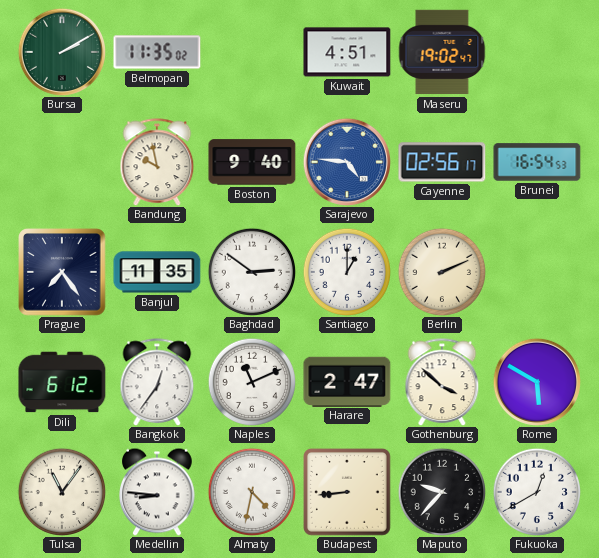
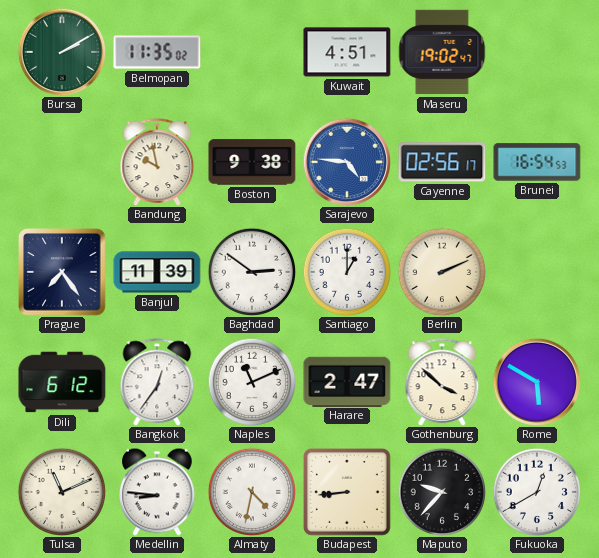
Boston: 9:40 -> 9:38 (252, 162)
Banjul: 11:35 -> 11:39 (157, 272)
Tulsa: 11:06 -> 11:11 (61, 491)
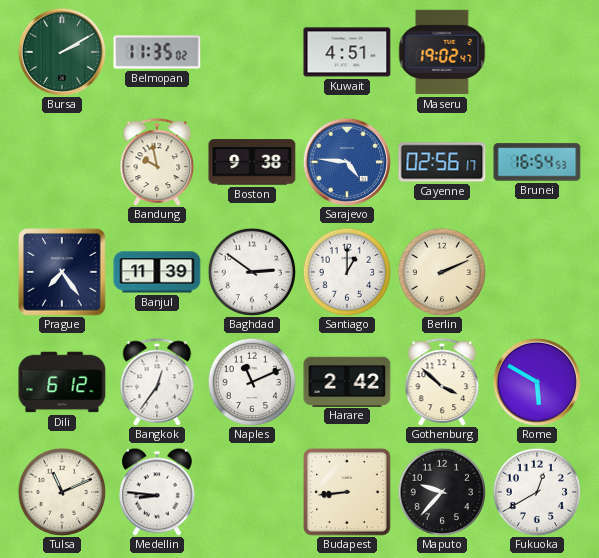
Harare: 2:47 -> 2:42 (347, 381)
Almaty: 4:32 -> none (251, 491)
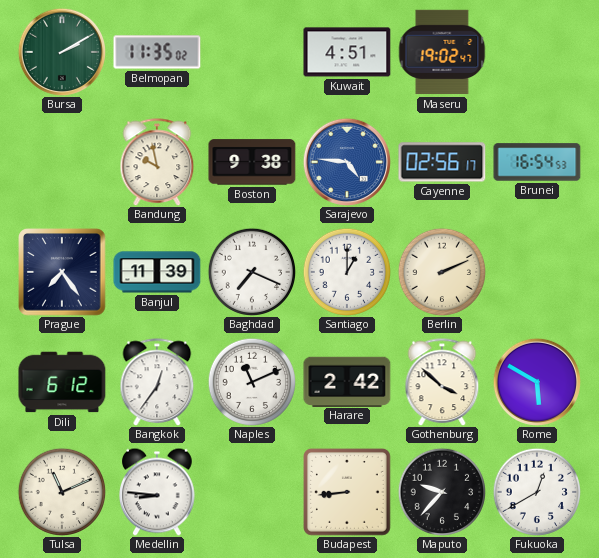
Baghdad: 2:51 -> 7:19 (251, 271)
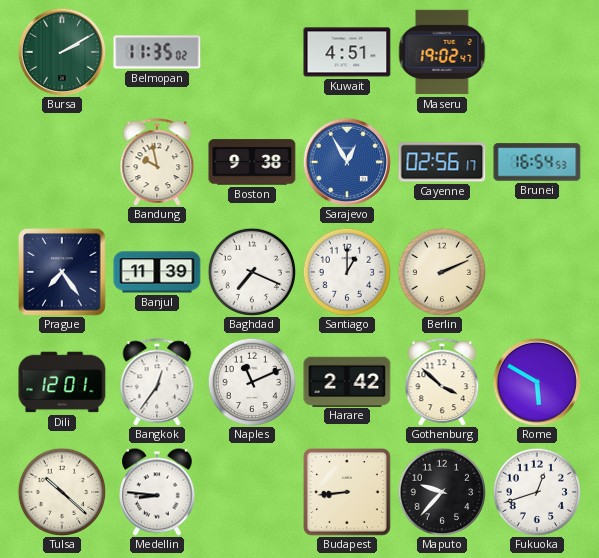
Sarajevo: 4:46 -> 12:55 (346, 161)
Dili: 6:12 -> 12:01 (62, 382)
Tulsa: 11:11 -> 10:22 (61, 491)
Fukuoka: 12:40 -> 12:42 (536, 491)
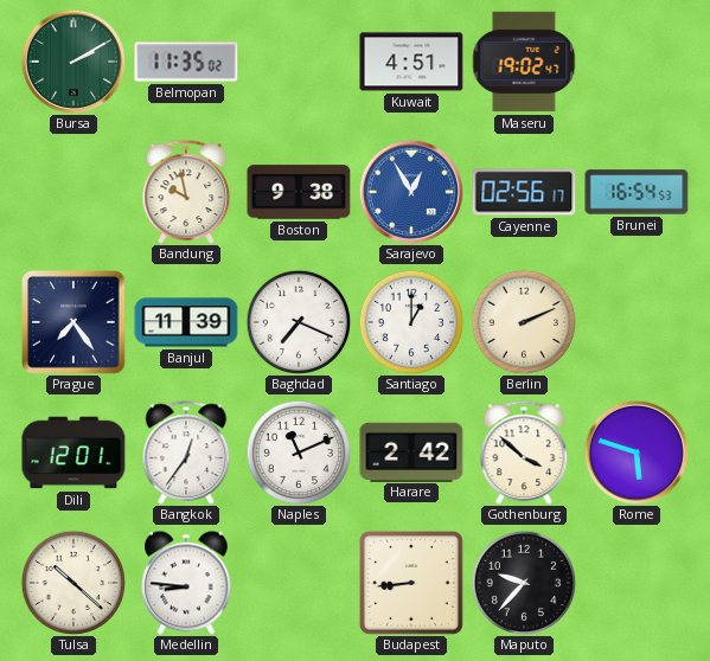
Rome: 5:50 -> 5:48 (635, 451)
Fukuoka: 12:42 -> none (536, 491)
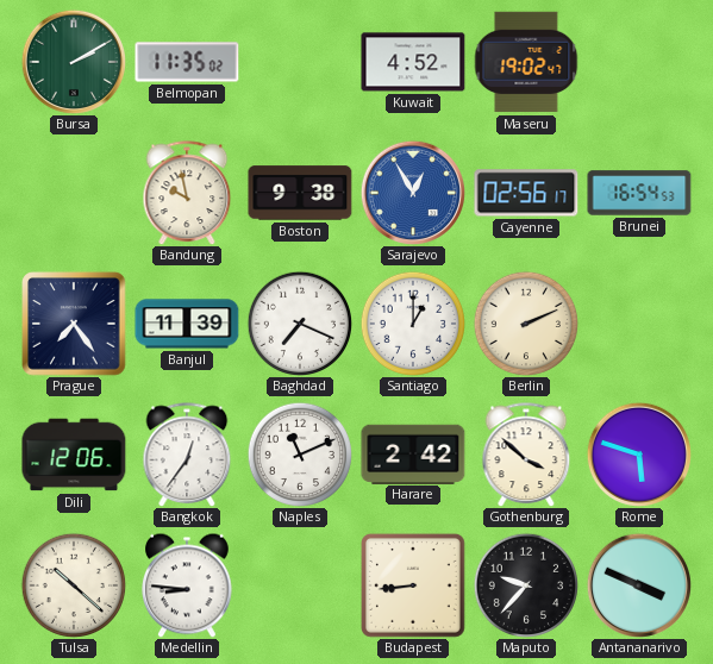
Kuwait: 4:51 -> 4:52 (413, 62)
Dili: 12:01 -> 12:06 (74, 455)
Antananarivo: none -> 3:49 (638, 584)
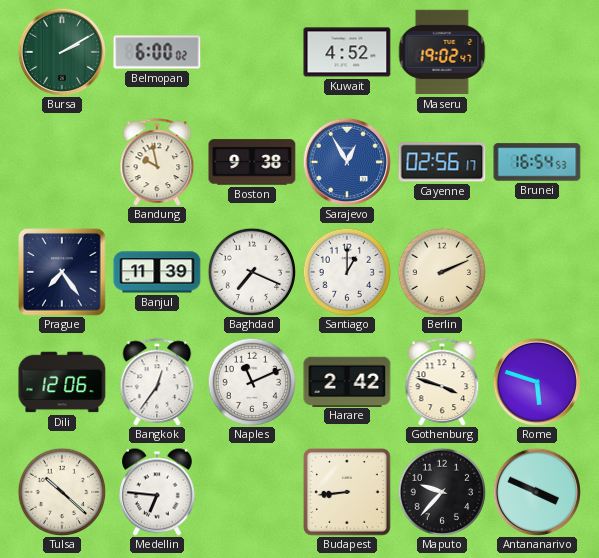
Belmopan: 11:35 -> 6:00 (157, 52)
Gothenburg: 3:52 -> 3:48 (442, 382)
Medellin: 8:46 -> 6:46 (158, 492)
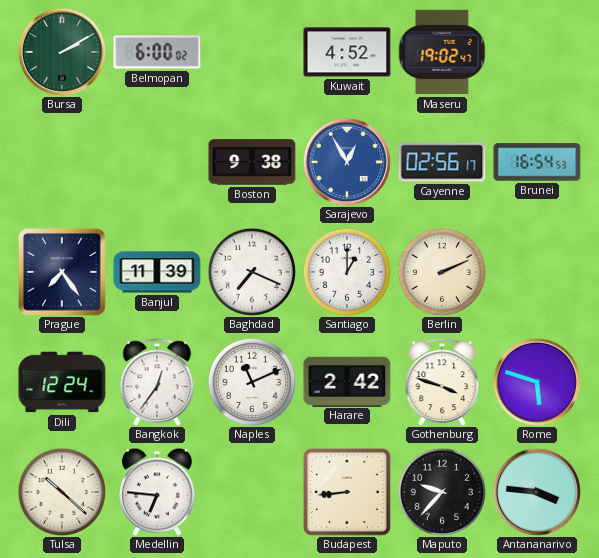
Bandung: 9:58 -> none (157, 162)
Dili: 12:06 -> 12:24 (62, 382)
Antananarivo: 3:49 -> 3:46 (536, 491)
